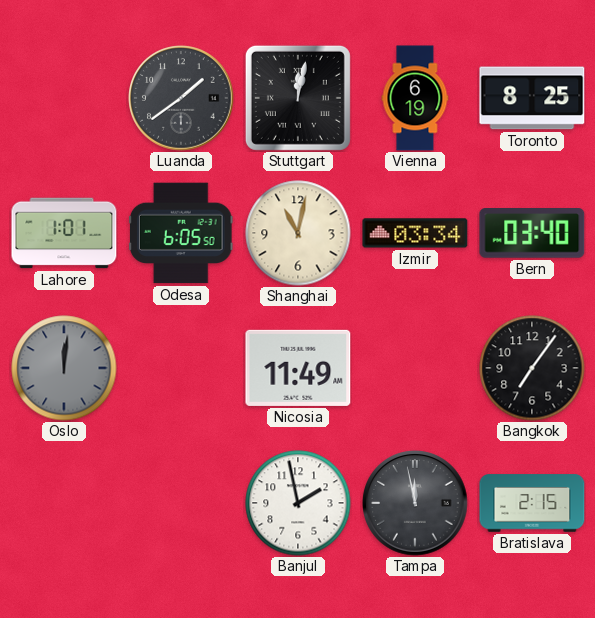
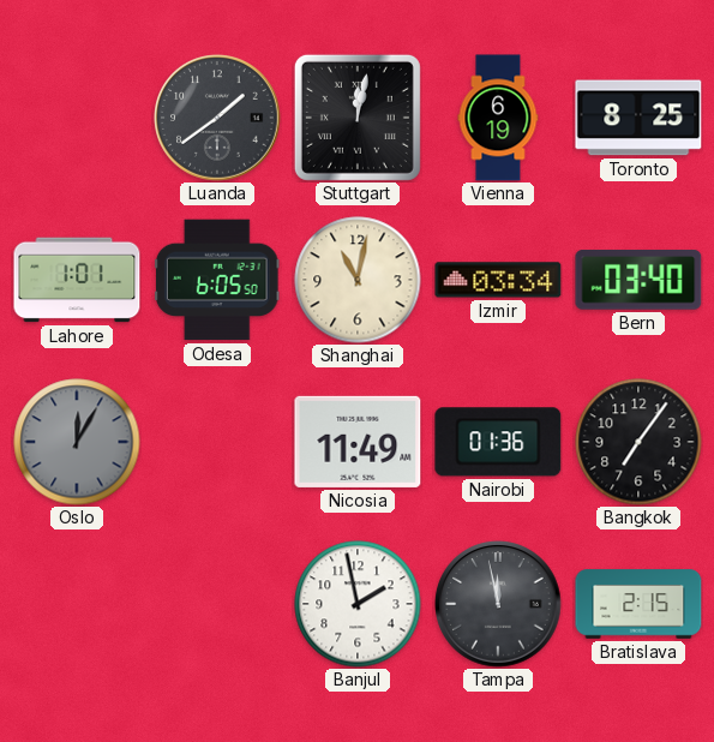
Oslo: 12:01 -> 12:05 (77, 442)
Nairobi: none -> 01:36 (498, 442)
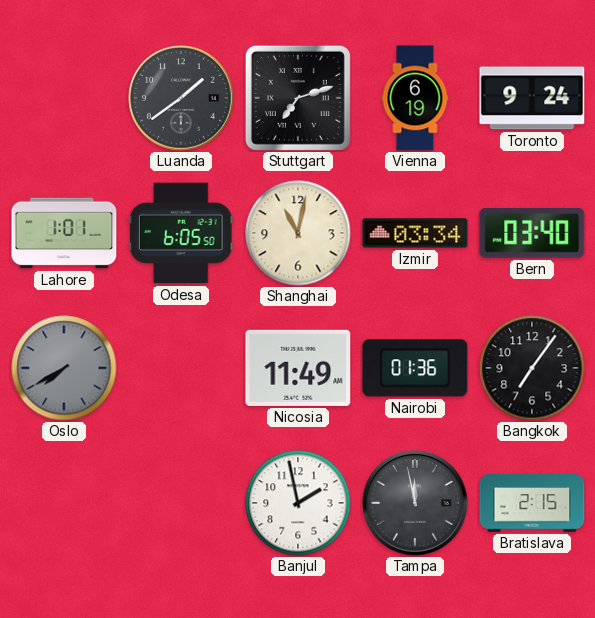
Stuttgart: 12:02 -> 7:12 (298, 98)
Toronto: 8:25 -> 9:24 (532, 98)
Oslo: 12:05 -> 7:40 (64, 368)
